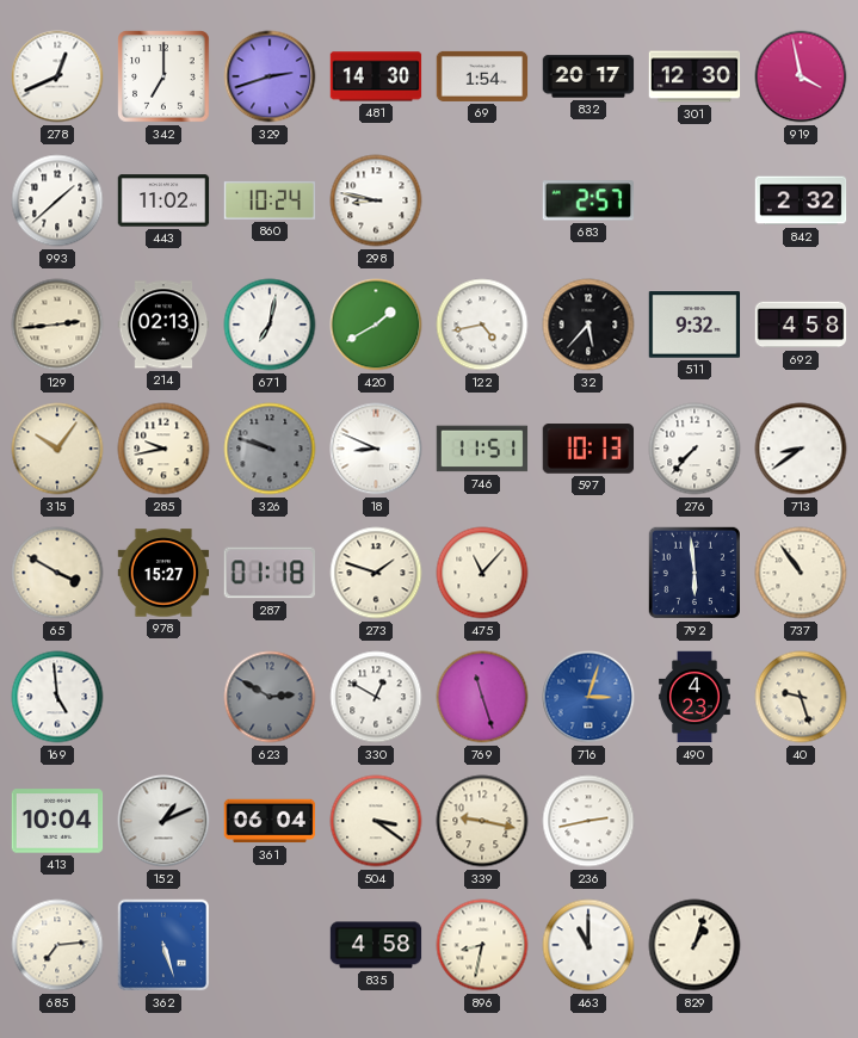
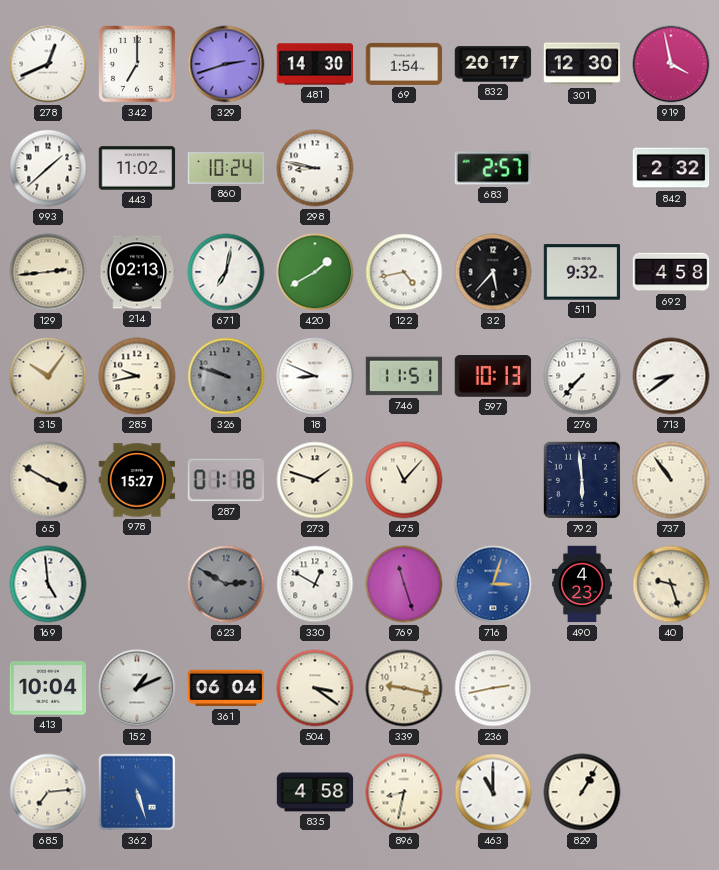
829: 1:03 -> 1:05 (582, 792)
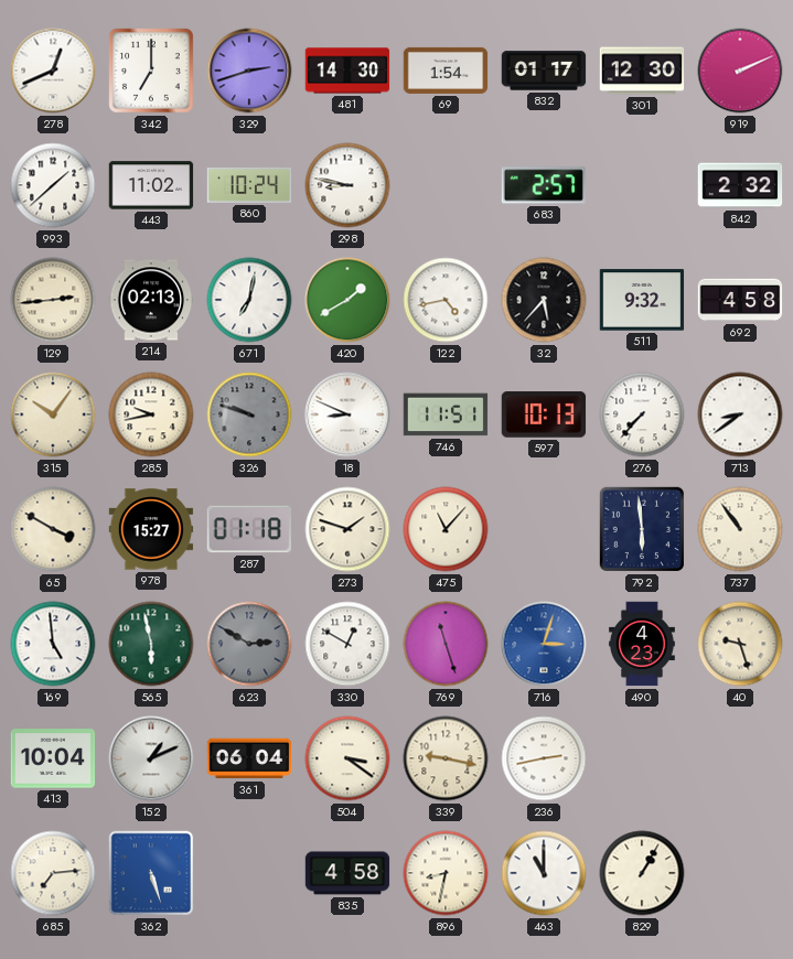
832: 20:17 -> 01:17 (544, 71)
919: 3:58 -> 2:11 (740, 71)
565: none -> 5:58 (151, 644)
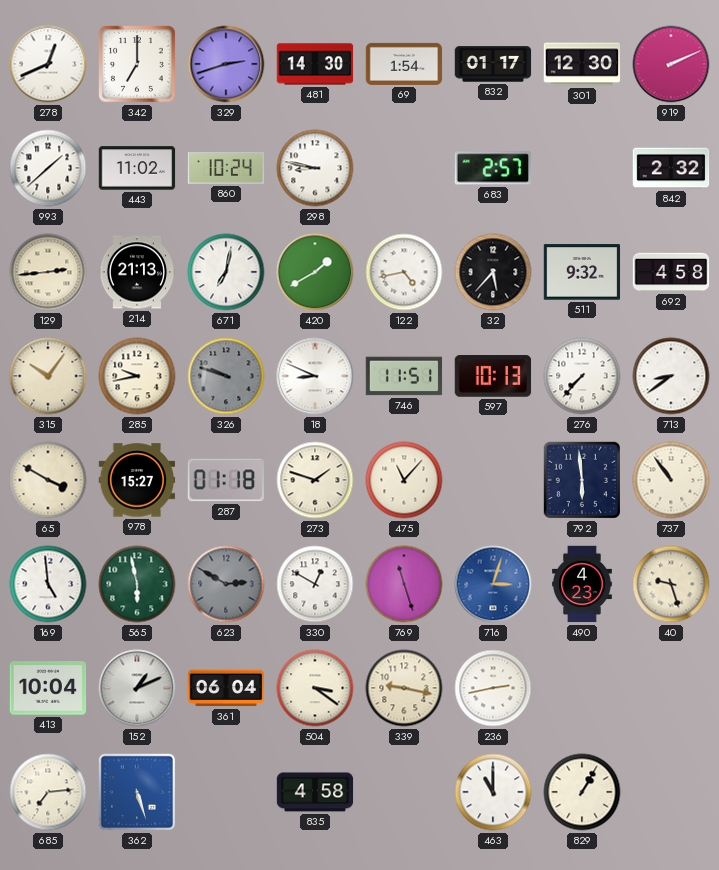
214: 02:13 -> 21:13 (137, 272)
896: 8:32 -> none (446, 873)
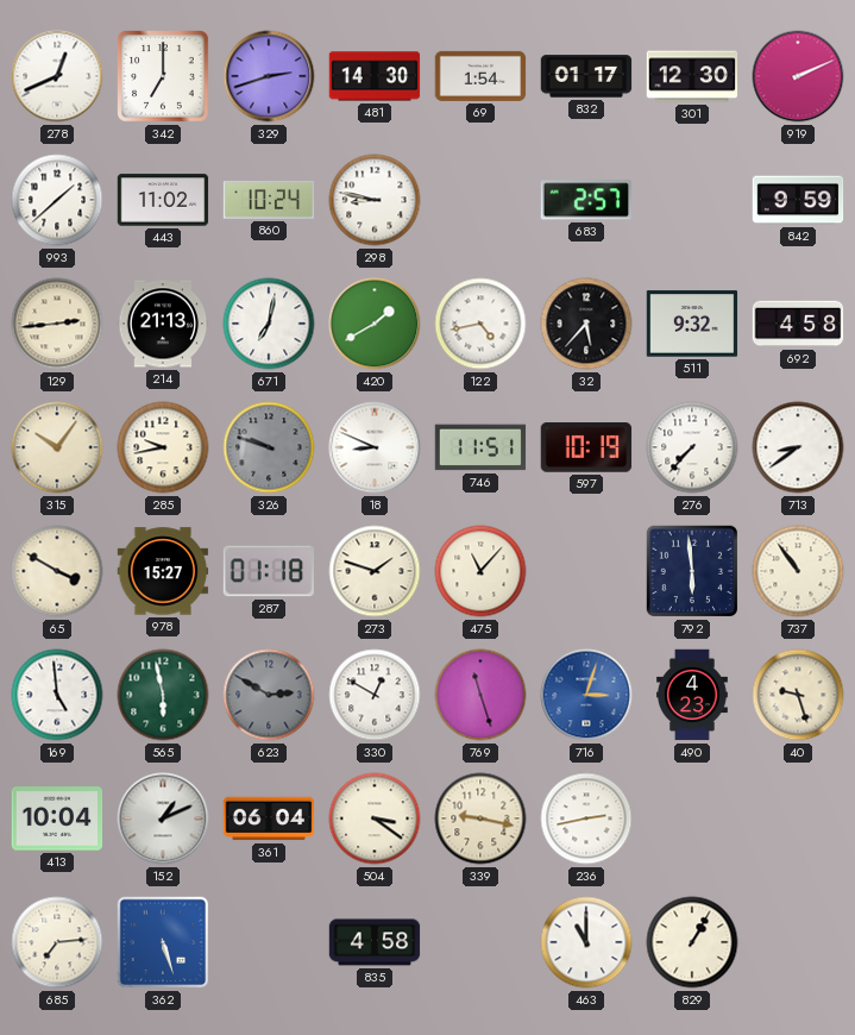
842: 2:32 -> 9:59 (798, 200)
597: 10:13 -> 10:19 (586, 447)
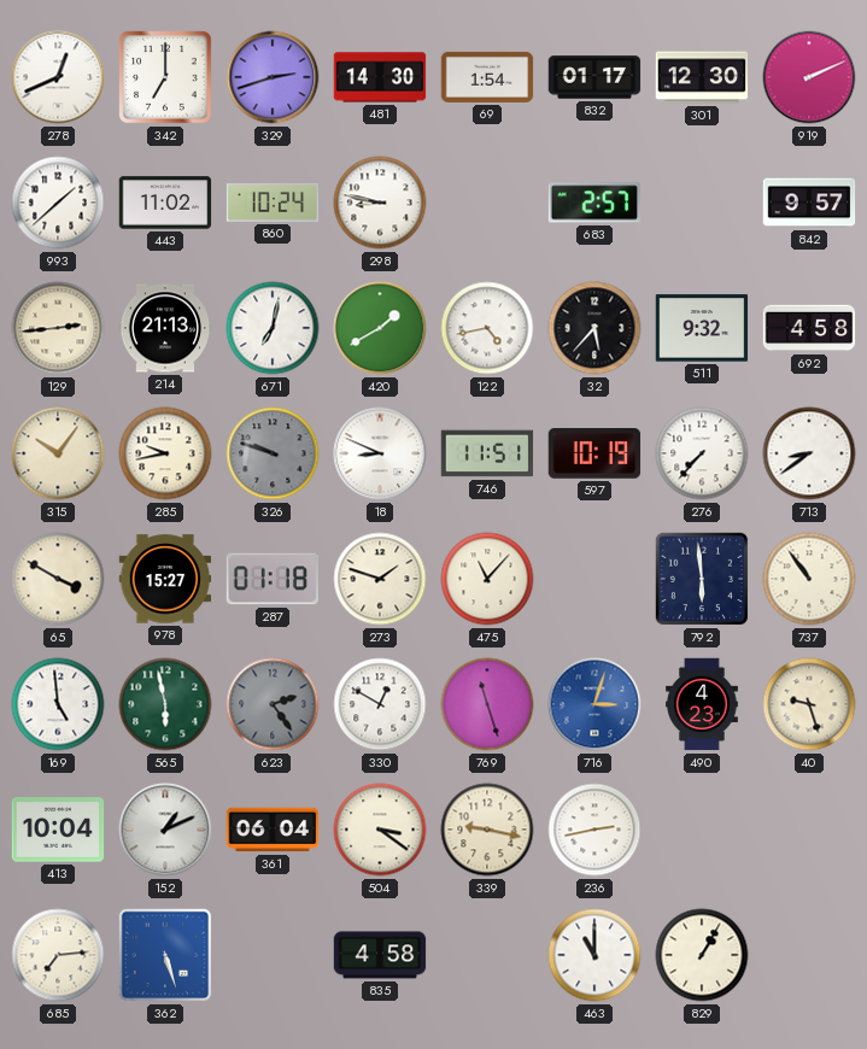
842: 9:59 -> 9:57 (809, 203)
623: 2:50 -> 2:24 (273, 704)
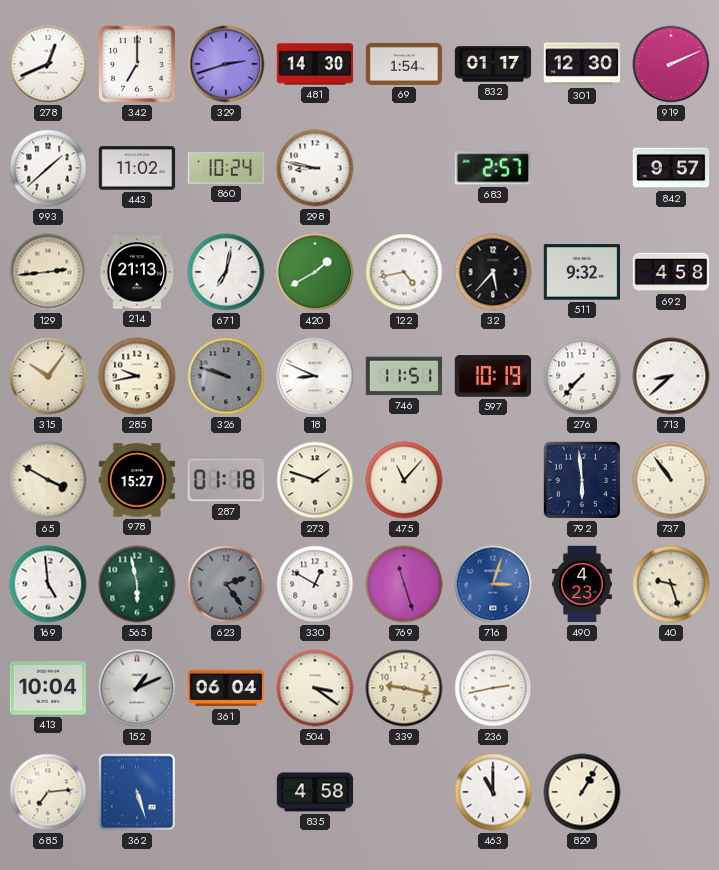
713: 8:39 -> 8:38 (671, 376)
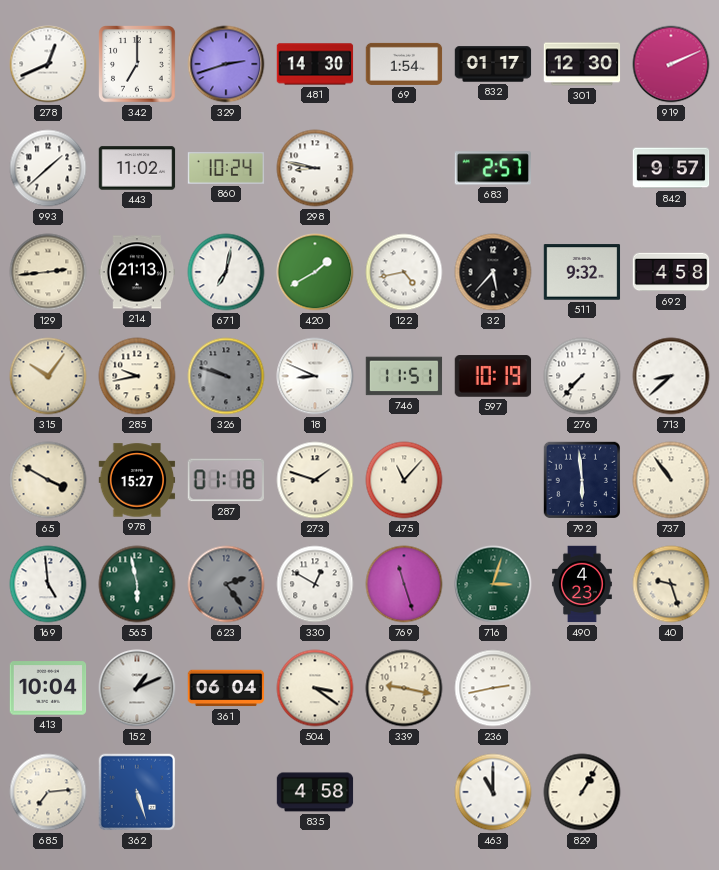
716 dial: blue -> green (493, 584)
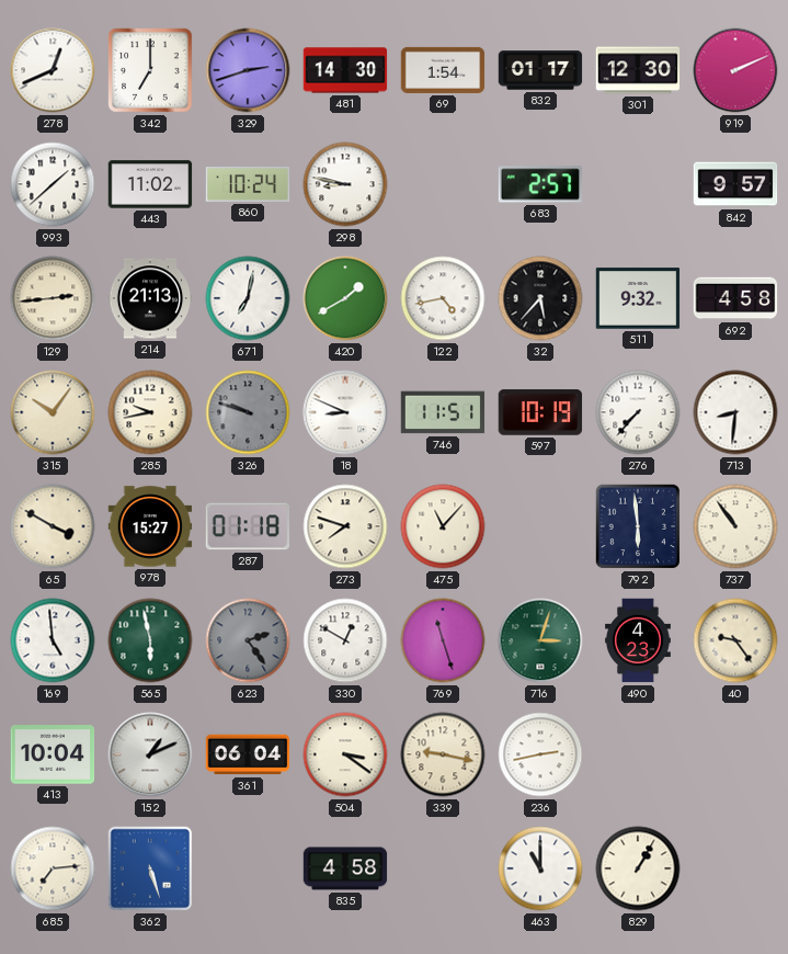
713: 8:38 -> 8:31 (735, 412)
273: 1:48 -> 7:48 (345, 526)
40: 9:27 -> 9:24 (735, 640)
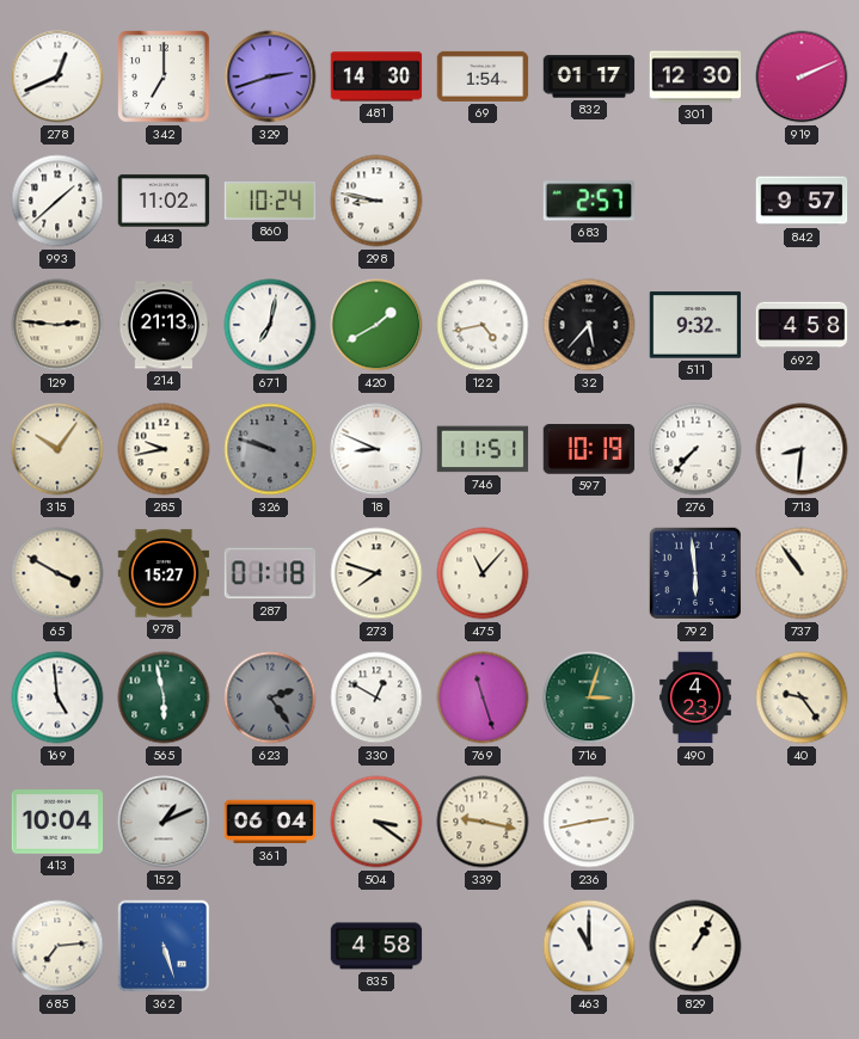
129: 2:44 -> 2:46 (57, 325)
